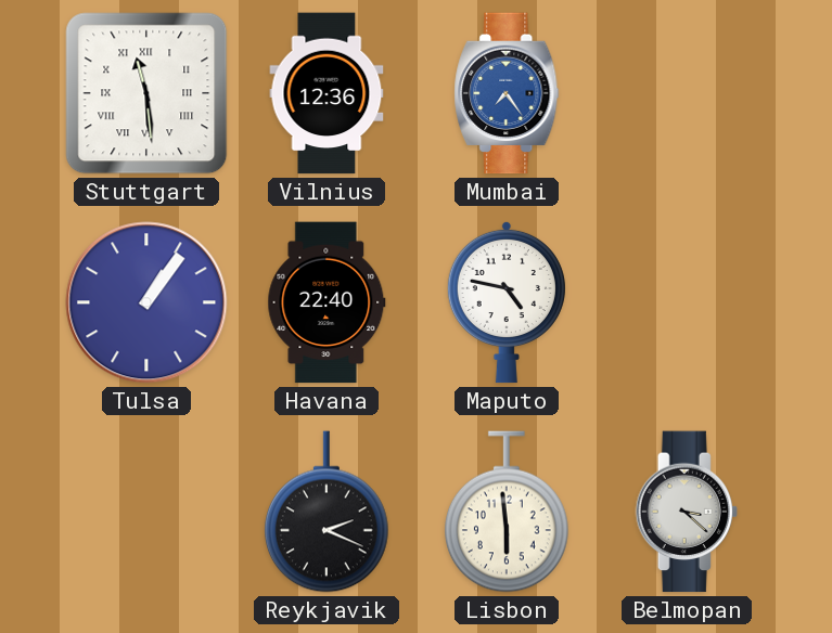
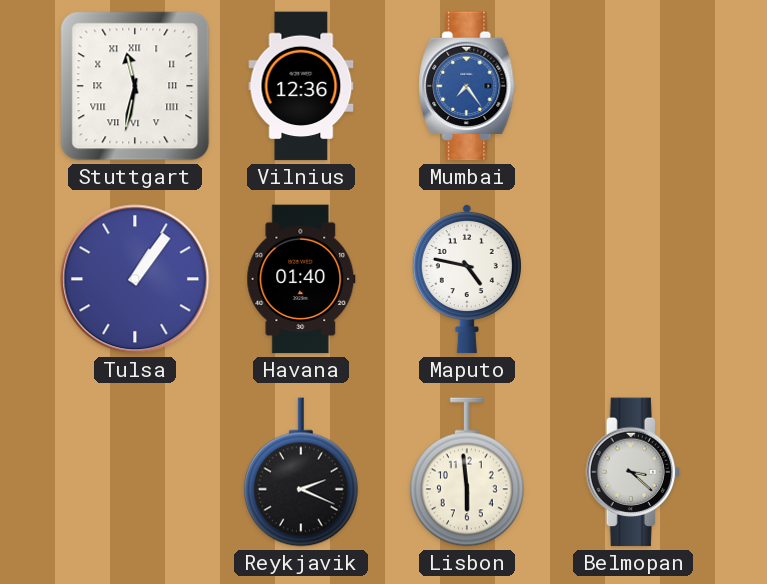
Stuttgart: 11:29 -> 11:32 (135, 86)
Havana: 22:40 -> 01:40 (301, 279)
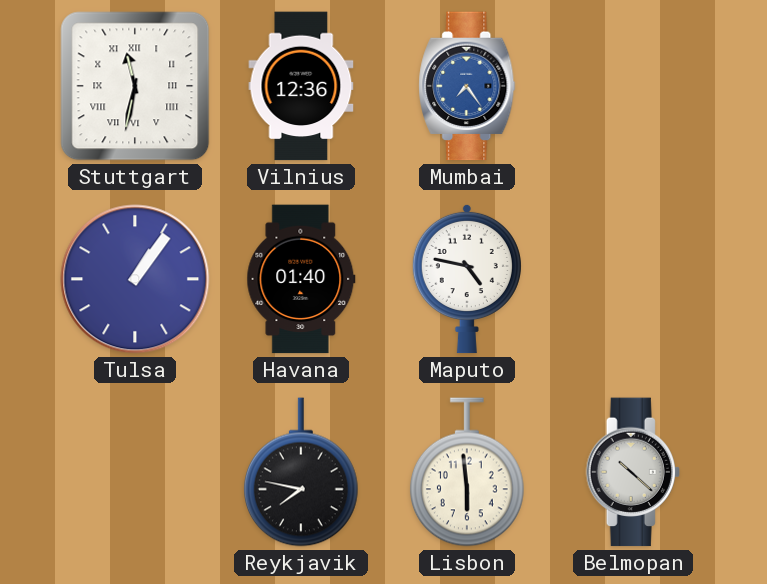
Reykjavik: 2:19 -> 7:47 (301, 472)
Belmopan: 3:22 -> 10:22 (633, 472)
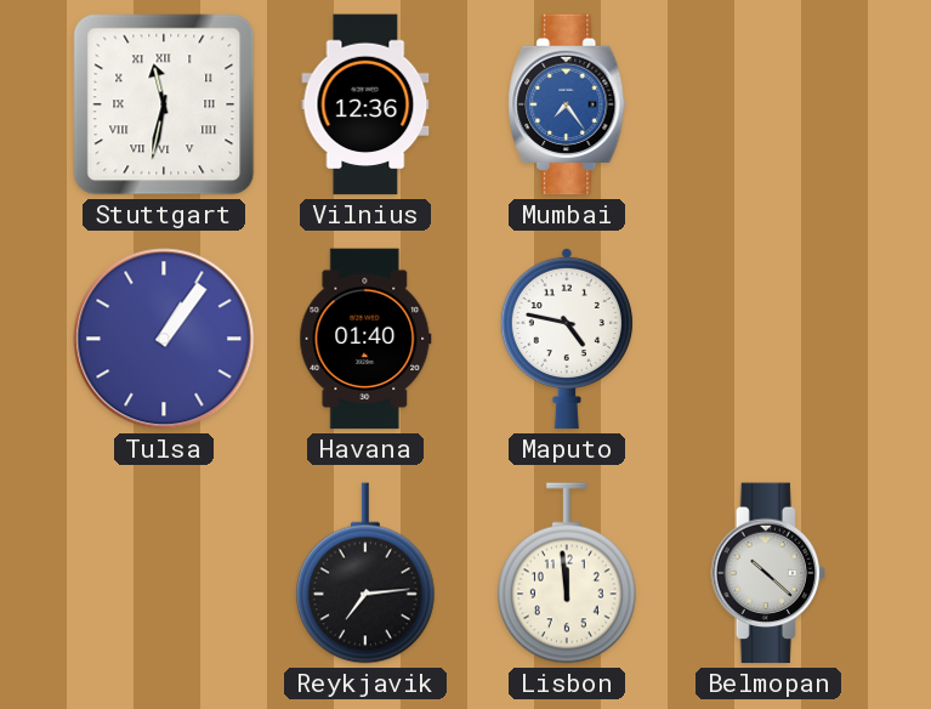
Reykjavik: 7:47 -> 7:14 (365, 573)
Lisbon: 5:59 -> 11:59 (567, 573)
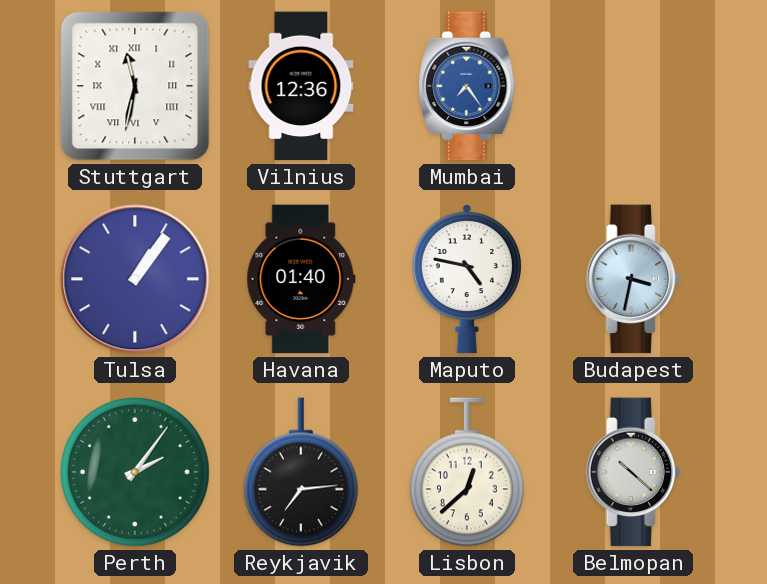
Budapest: none -> 3:32 (633, 279)
Perth: none -> 2:06 (136, 473)
Lisbon: 11:59 -> 12:38 (467, 472)
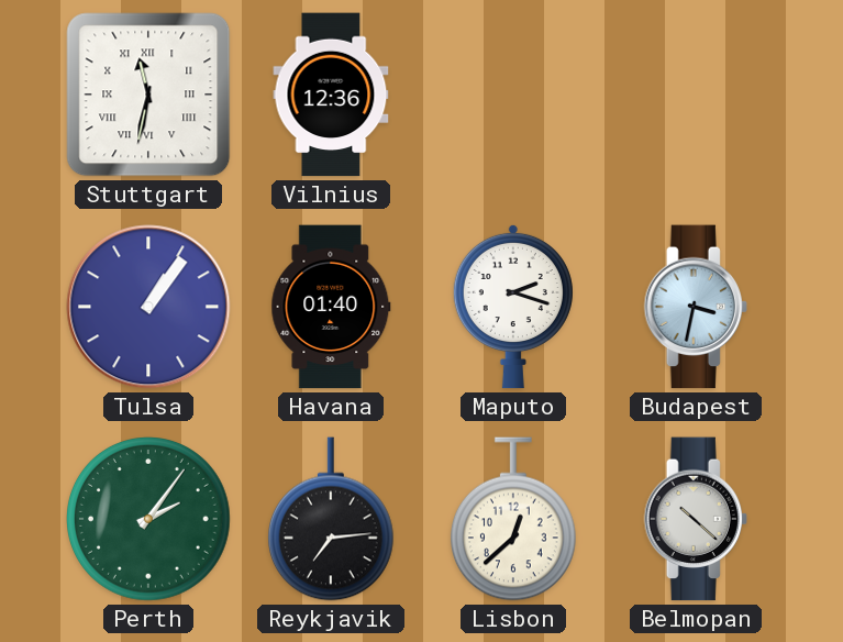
Mumbai: 7:24 -> none (467, 86)
Maputo: 4:47 -> 2:18 (513, 307)
